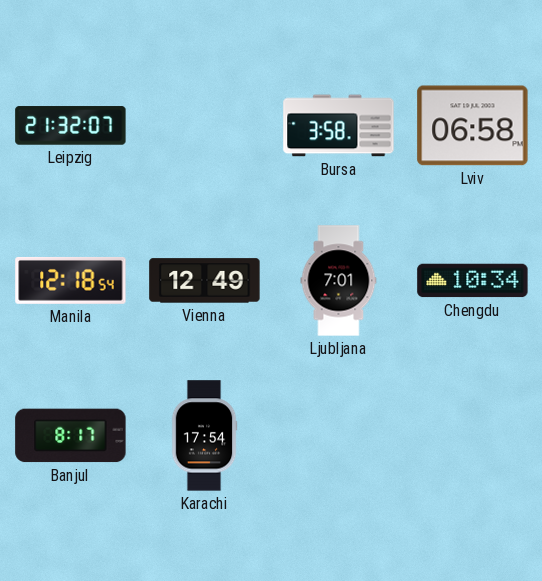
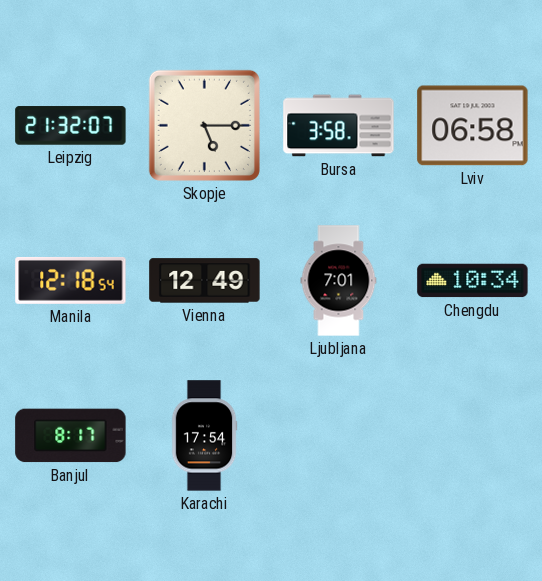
Skopje: none -> 5:15 (204, 125)
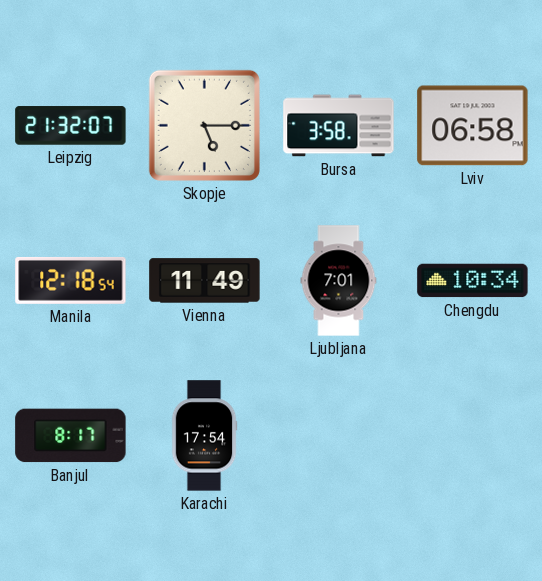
Vienna: 12:49 -> 11:49 (205, 281)
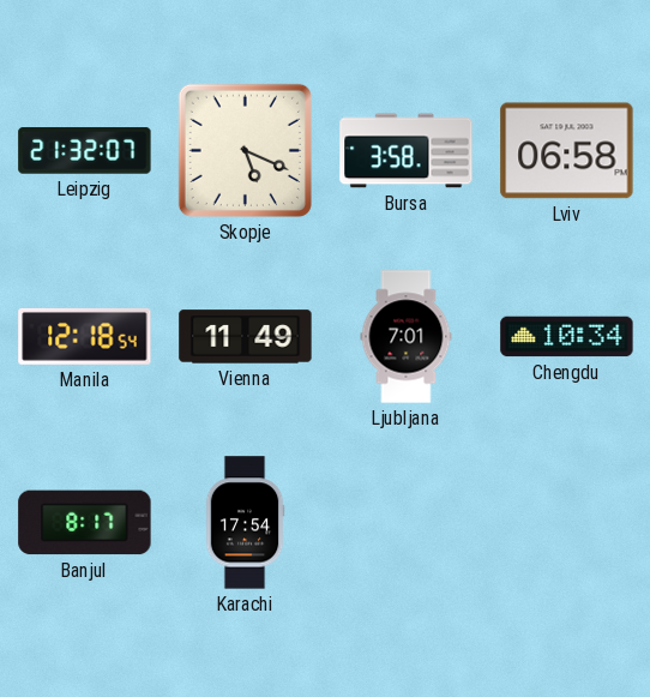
Skopje: 5:15 -> 5:19 (245, 150)
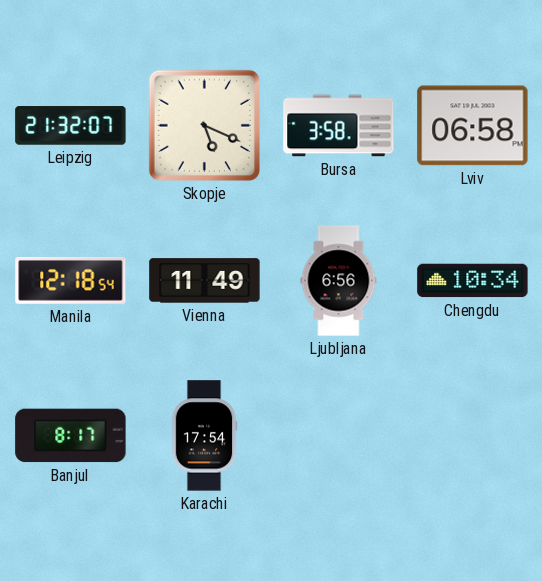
Ljubljana: 7:01 -> 6:56 (339, 281)
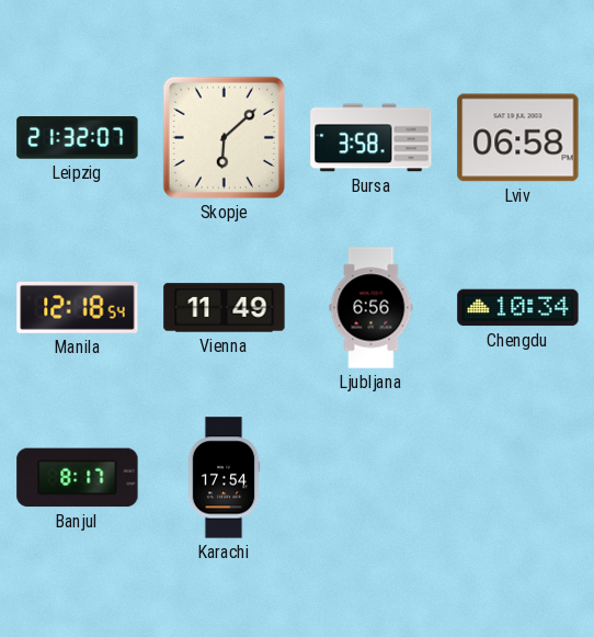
Skopje: 5:19 -> 6:08 (224, 137)
